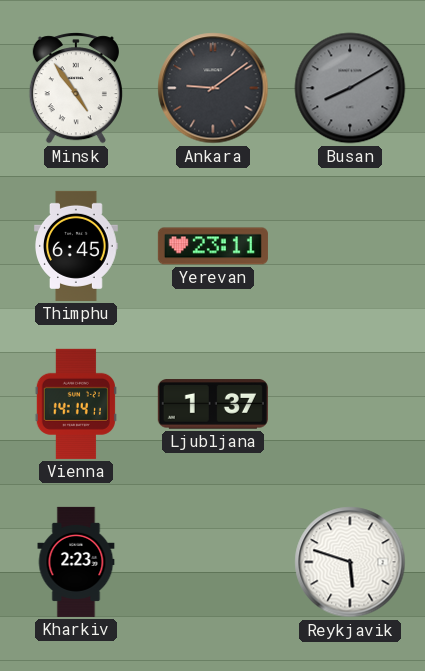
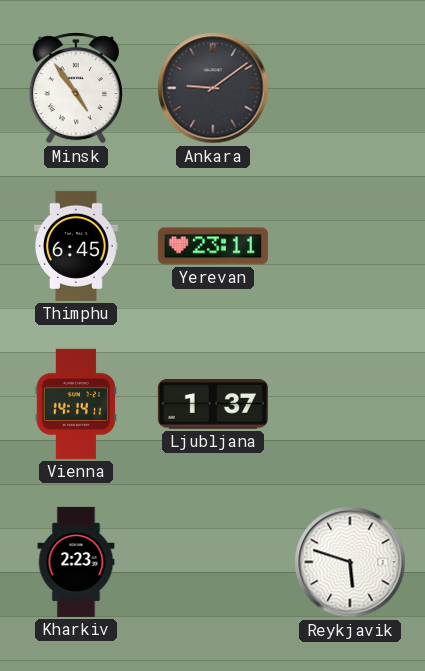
Busan: 8:10 -> none (350, 88)
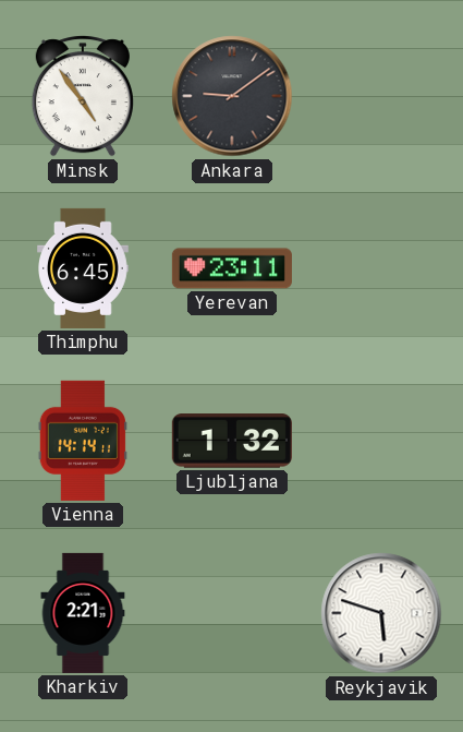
Ljubljana: 1:37 -> 1:32 (232, 441)
Kharkiv: 2:23 -> 2:21 (83, 613)
